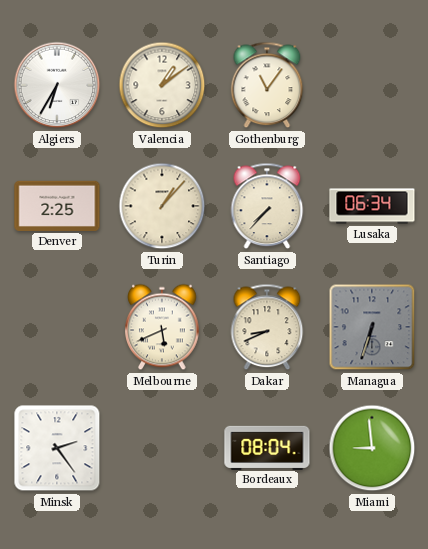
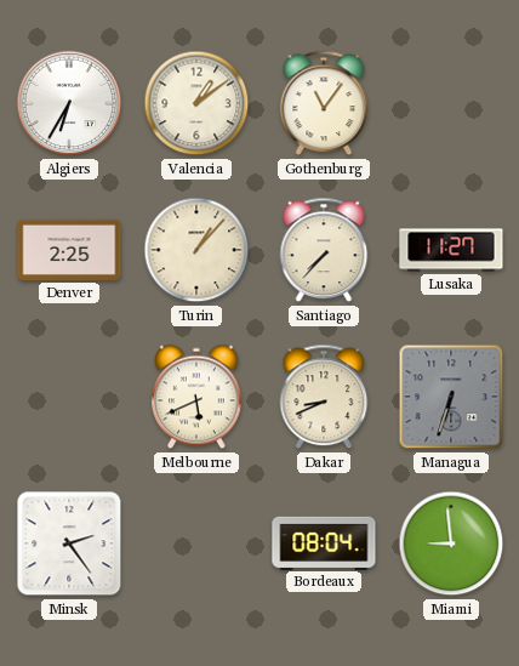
Lusaka: 06:34 -> 11:27 (451, 250)
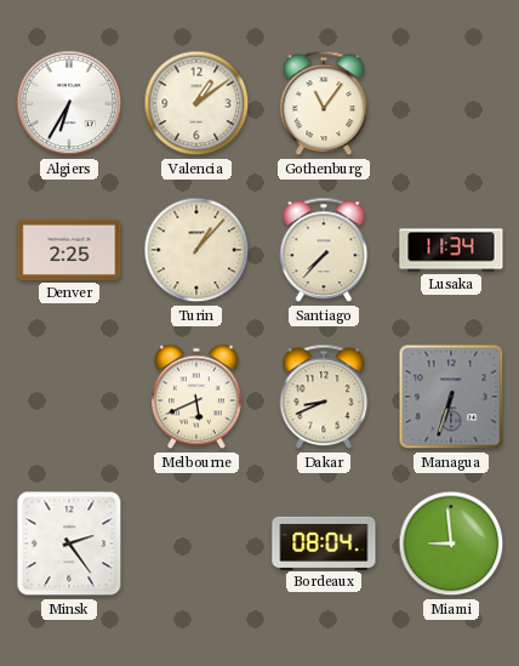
Lusaka: 11:27 -> 11:34 (451, 250)
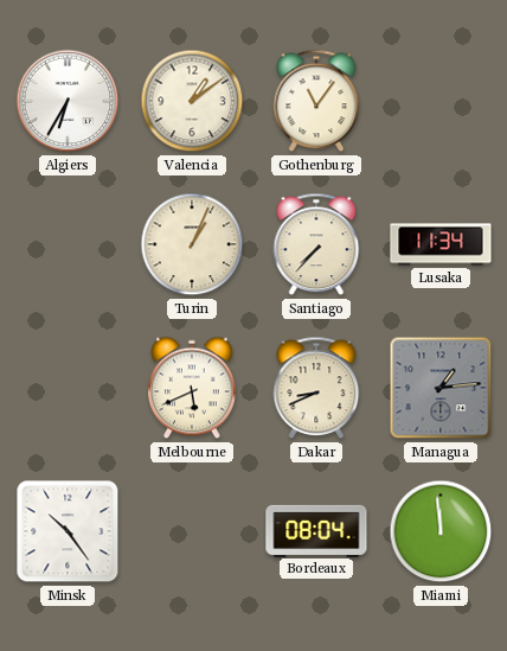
Denver: 2:25 -> none (69, 250)
Turin: 1:07 -> 1:04 (192, 244)
Managua: 6:33 -> 1:14 (441, 388)
Minsk: 2:24 -> 10:24 (68, 531)
Miami: 8:59 -> 11:59 (441, 531)
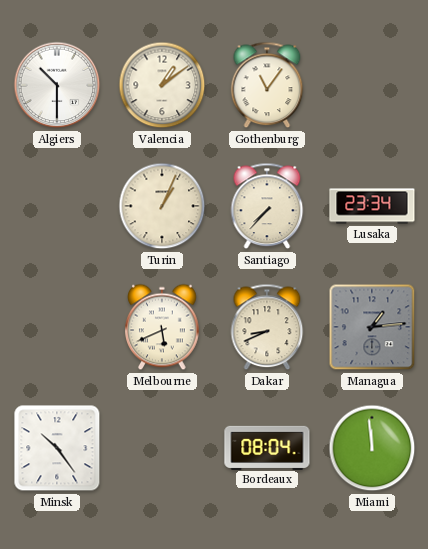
Algiers: 6:35 -> 10:30 (57, 85)
Lusaka: 11:34 -> 23:34 (372, 206)
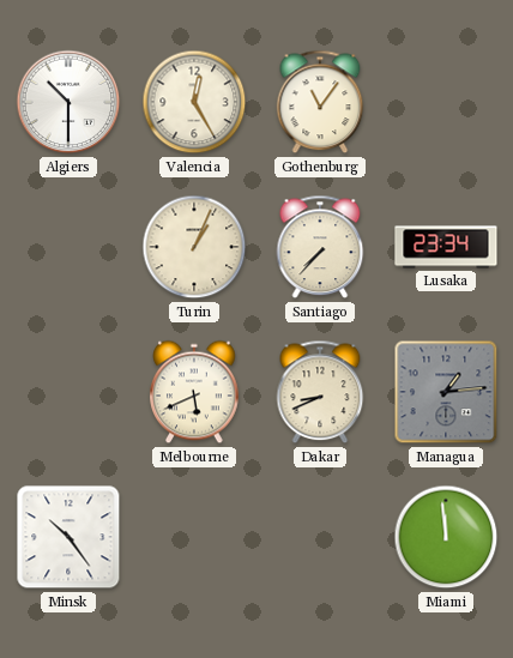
Valencia: 1:09 -> 12:25 (194, 102)
Bordeaux: 08:04 -> none (267, 447)
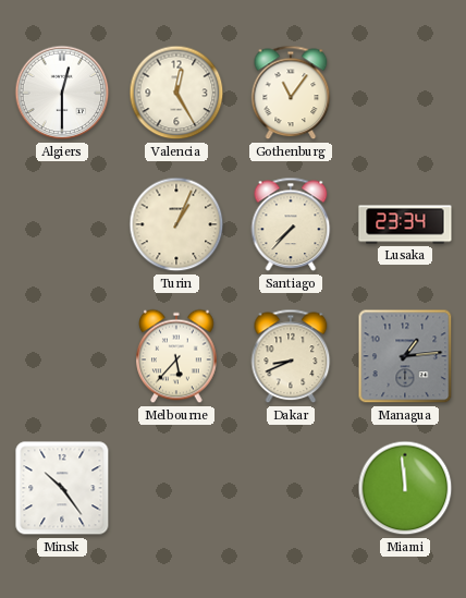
Algiers: 10:30 -> 12:30 (62, 93)
Melbourne: 5:41 -> 5:37 (176, 356)
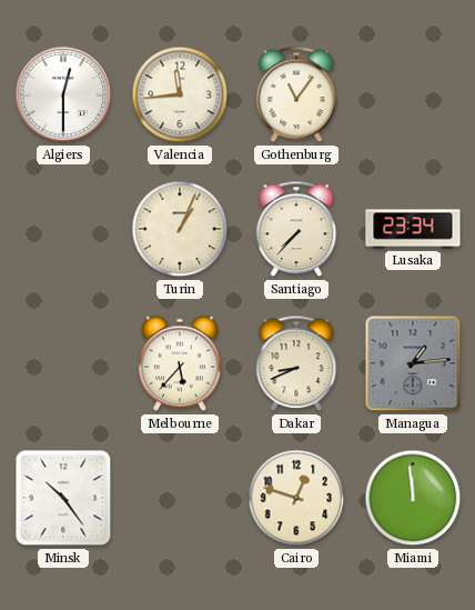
Valencia: 12:25 -> 11:44 (180, 94)
Cairo: none -> 12:48 (296, 498)
